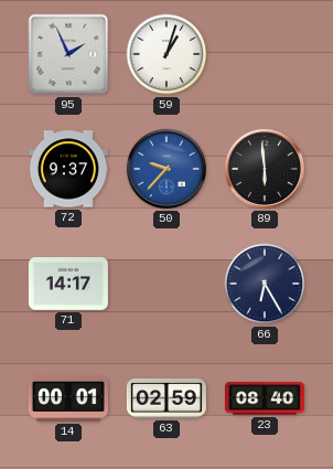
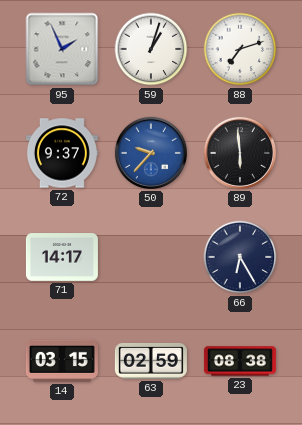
88: none -> 7:12 (240, 49)
14: 00:01 -> 03:15 (62, 361)
23: 08:40 -> 08:38 (240, 361)
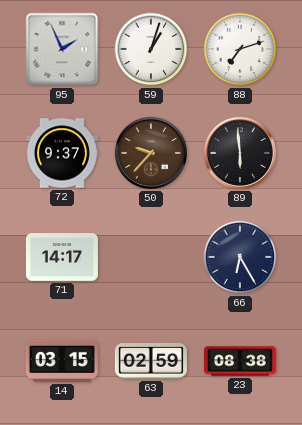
50 dial: blue -> brown (151, 153)
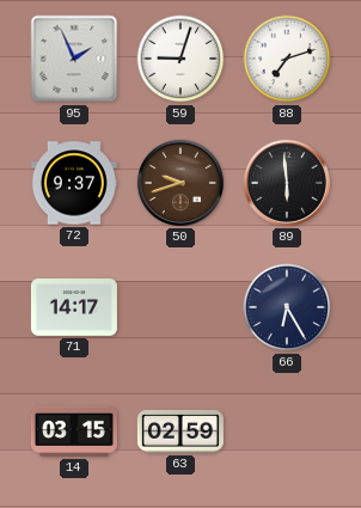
59: 1:03 -> 9:03 (180, 59)
50: 9:37 -> 9:42 (180, 183)
23: 08:38 -> none (240, 361)
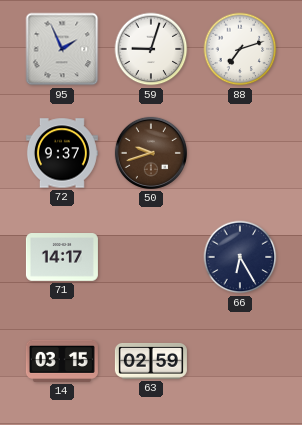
89: 5:59 -> none (287, 183)
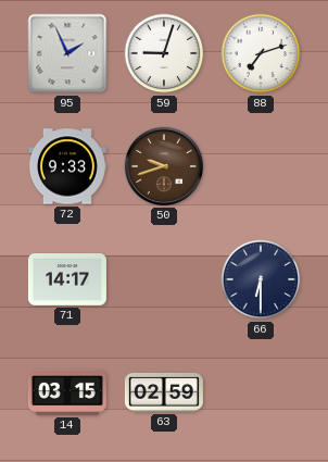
72: 9:37 -> 9:33 (67, 166)
66: 6:25 -> 6:30 (261, 279)
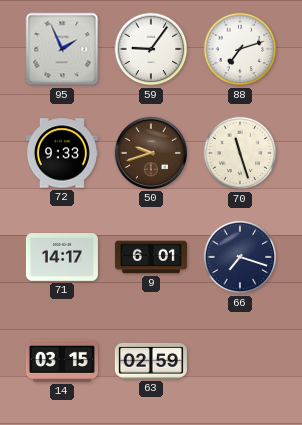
59: 9:03 -> 9:06 (151, 49)
70: none -> 11:27 (240, 153)
9: none -> 6:01 (151, 257)
66: 6:30 -> 7:18 (240, 257)
